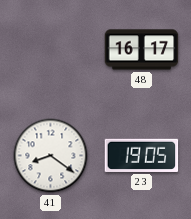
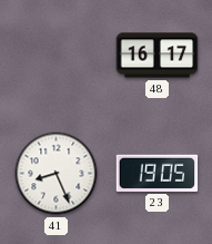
41: 8:21 -> 8:26 (57, 174)
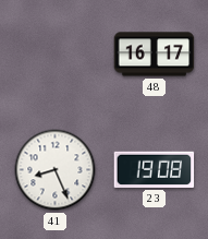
23: 19:05 -> 19:08 (155, 169)
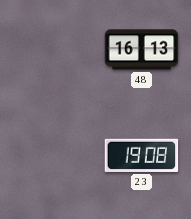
48: 16:17 -> 16:13 (142, 50)
41: 8:26 -> none (56, 170)
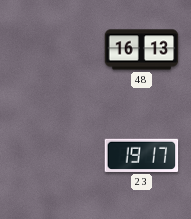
23: 19:08 -> 19:17 (142, 155)
